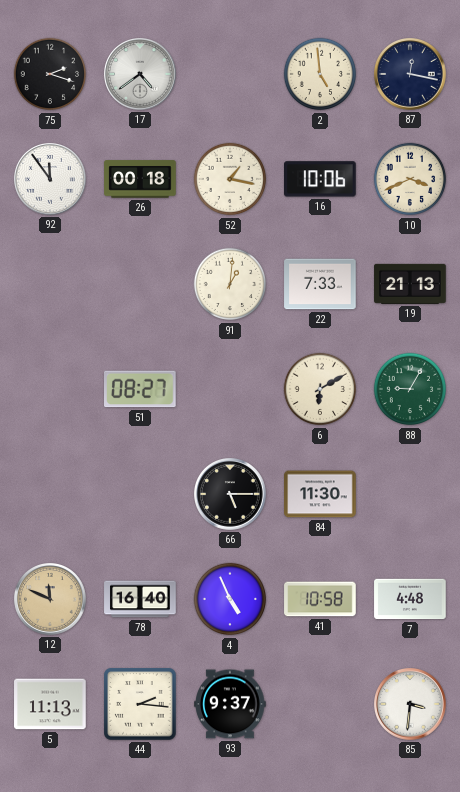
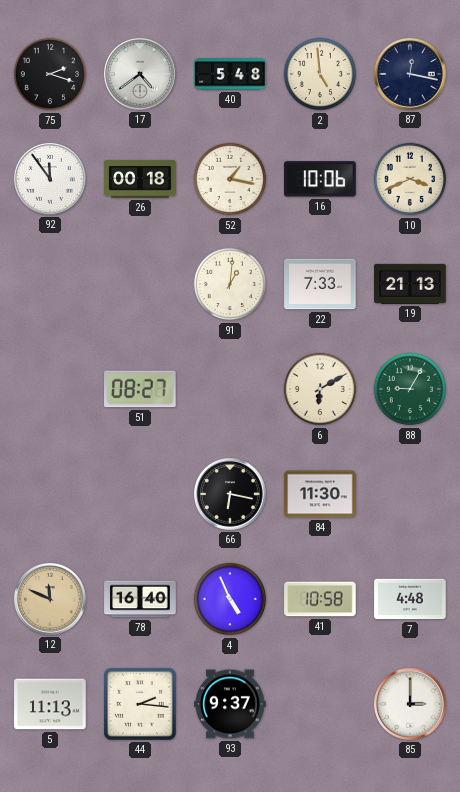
40: none -> 5:48 (230, 74)
66: 5:15 -> 6:17 (231, 495)
85: 3:31 -> 3:00 (411, 705)
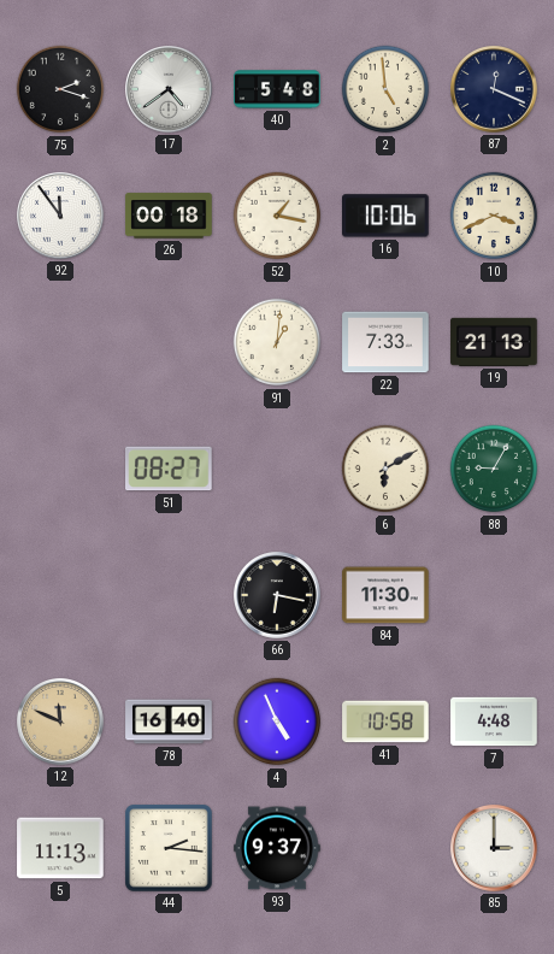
87: 12:17 -> 12:19 (495, 90)
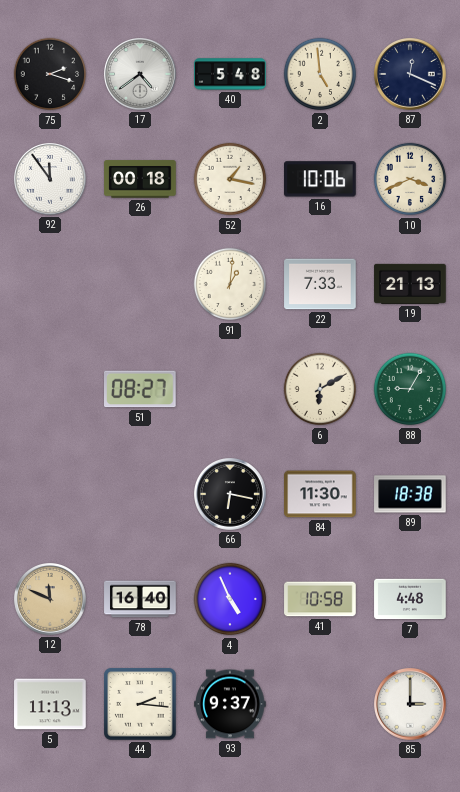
89: none -> 18:38 (410, 494)
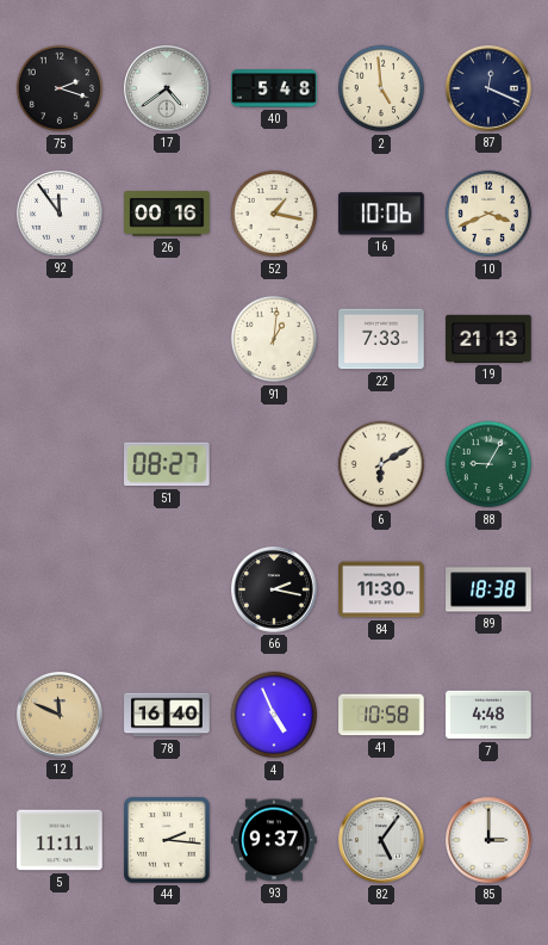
26: 00:18 -> 00:16 (167, 214)
66: 6:17 -> 2:17 (275, 591)
5: 11:13 -> 11:11 (60, 840)
82: none -> 5:06 (382, 841)
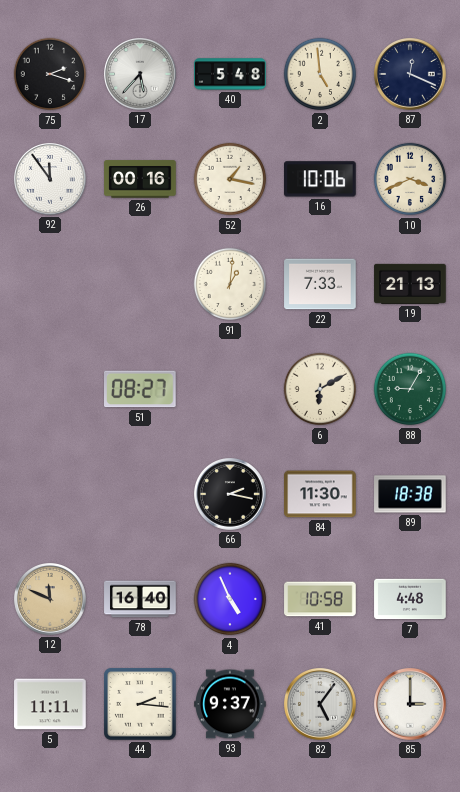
17: 4:39 -> 5:37 (141, 75)
